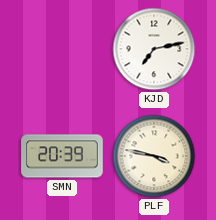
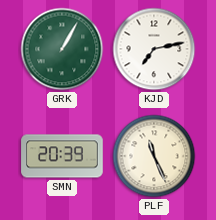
GRK: none -> 1:05 (62, 49)
PLF: 3:47 -> 11:26 (154, 156)
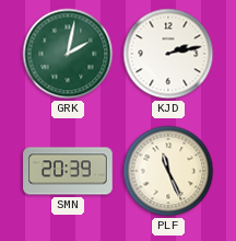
GRK: 1:05 -> 2:02 (68, 54)
KJD: 7:13 -> 2:13 (168, 54)
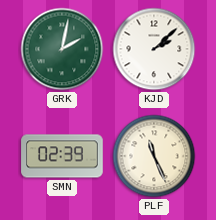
KJD: 2:13 -> 2:08 (154, 49)
SMN: 20:39 -> 02:39 (62, 156)
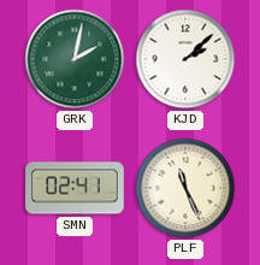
SMN: 02:39 -> 02:41 (75, 188)
